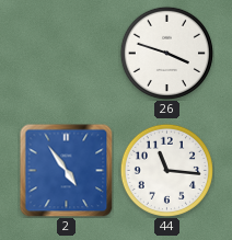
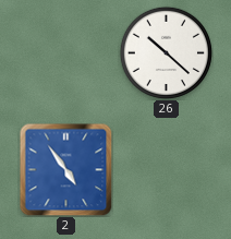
26: 3:48 -> 10:22 (166, 52)
44: 11:16 -> none (166, 170)
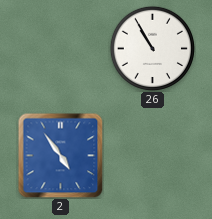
26: 10:22 -> 10:55 (152, 48)
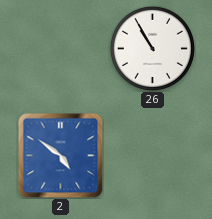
2: 4:54 -> 4:51 (60, 155)
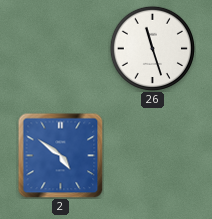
26: 10:55 -> 11:27 (152, 48)
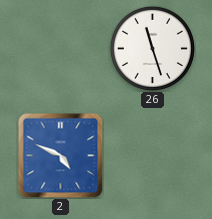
2: 4:51 -> 4:49 (60, 155)
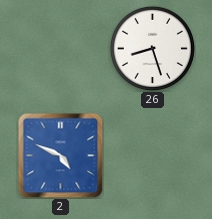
26: 11:27 -> 8:27 (152, 48)
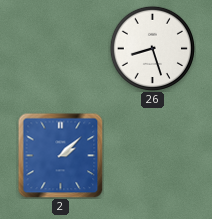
2: 4:49 -> 2:08 (60, 155)
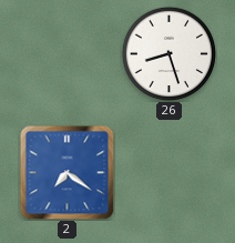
2: 2:08 -> 7:21 (67, 172)
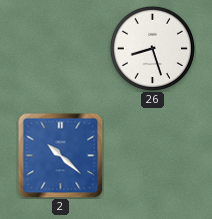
2: 7:21 -> 10:22 (60, 155)
